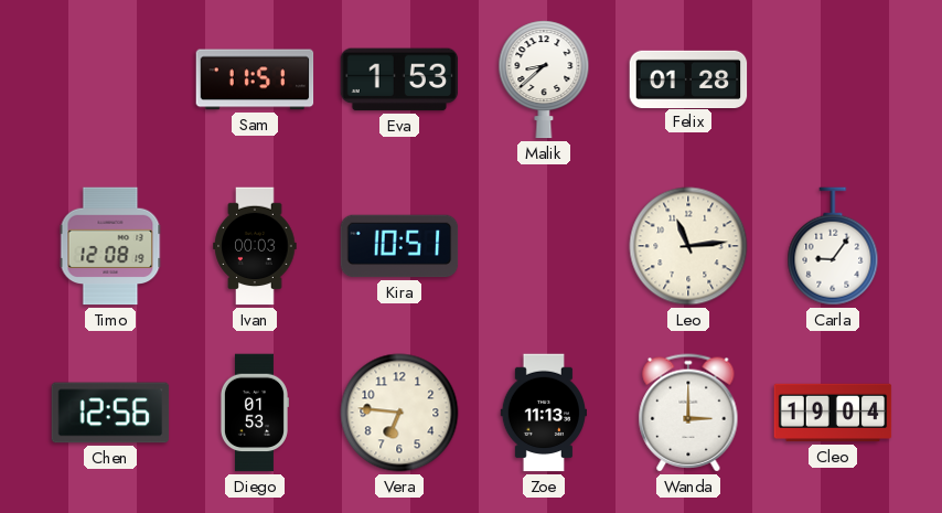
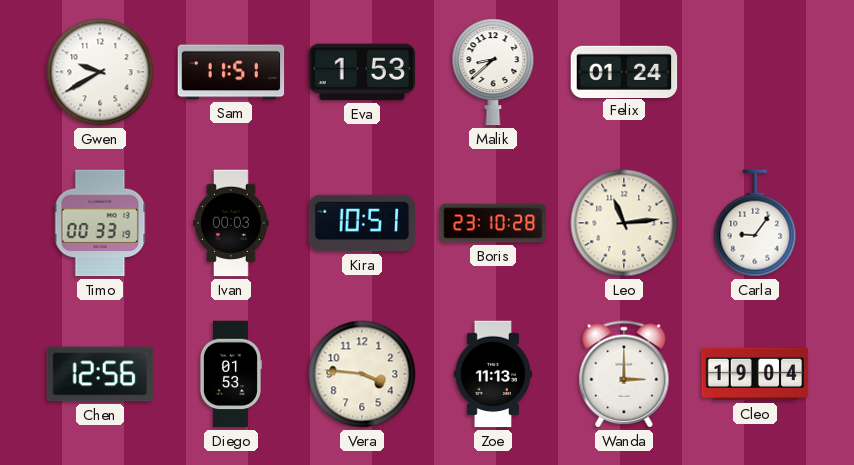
Gwen: none -> 9:40 (100, 72)
Felix: 01:28 -> 01:24 (624, 71)
Timo: 12:08 -> 00:33 (100, 223)
Boris: none -> 23:10 (493, 223)
Vera: 6:46 -> 3:46 (362, 374)
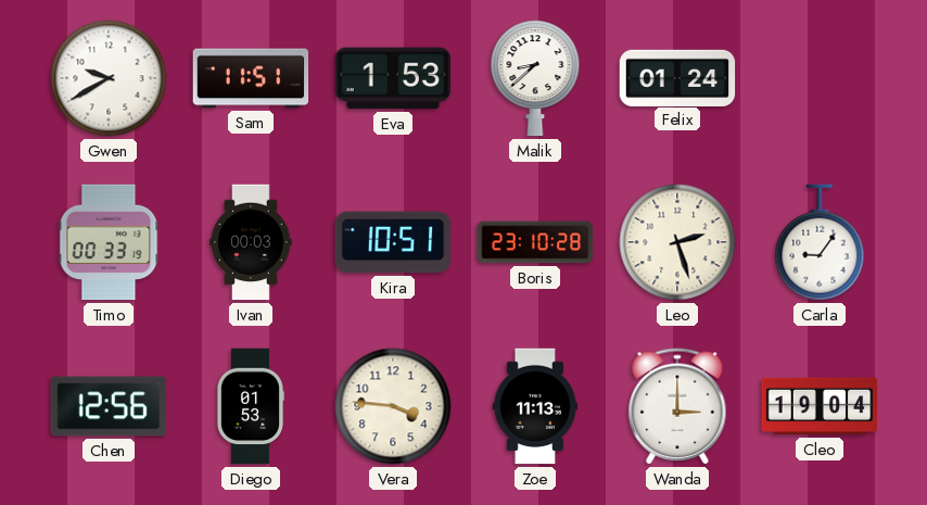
Leo: 11:14 -> 2:27 (677, 242)
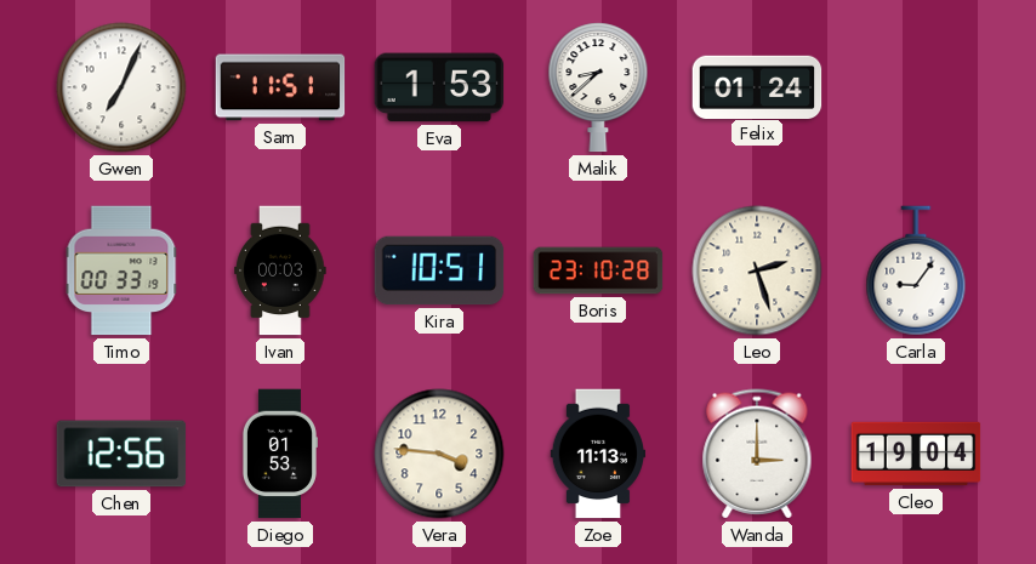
Gwen: 9:40 -> 7:04 (121, 87)
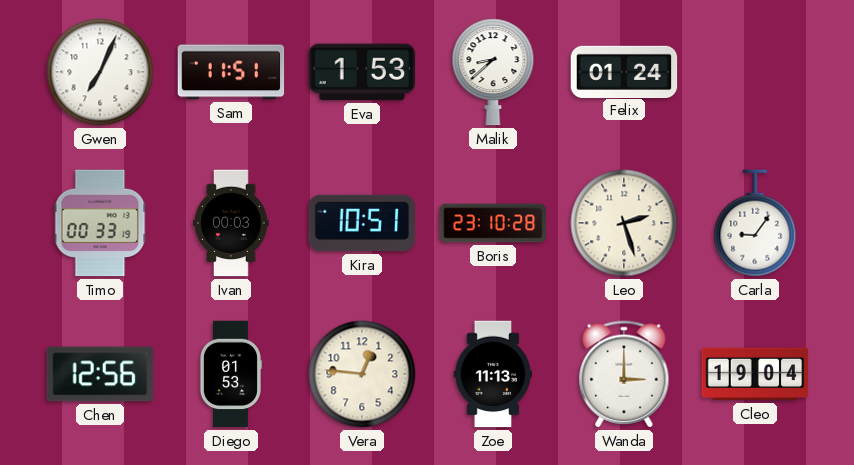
Vera: 3:46 -> 12:46 (362, 374)
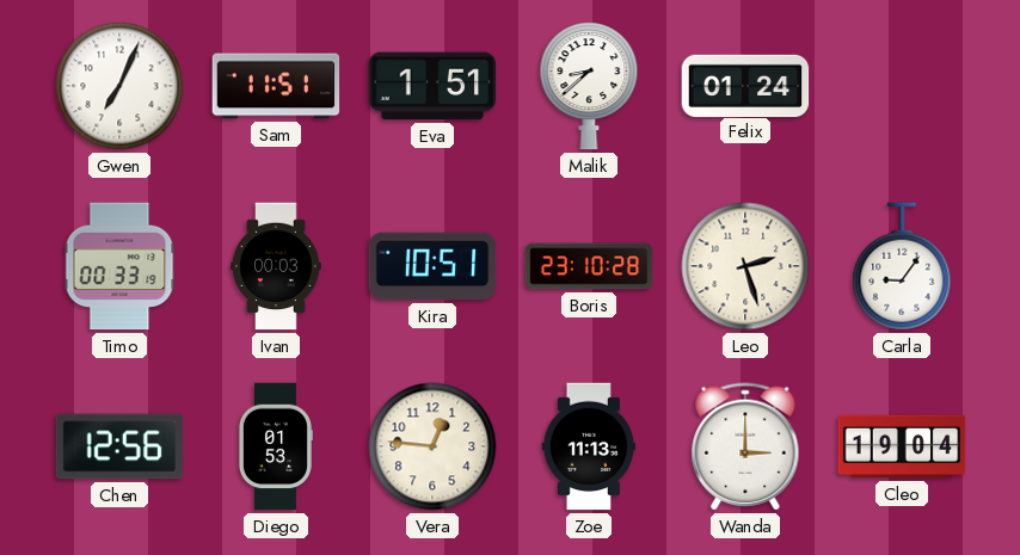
Eva: 1:53 -> 1:51 (432, 86)
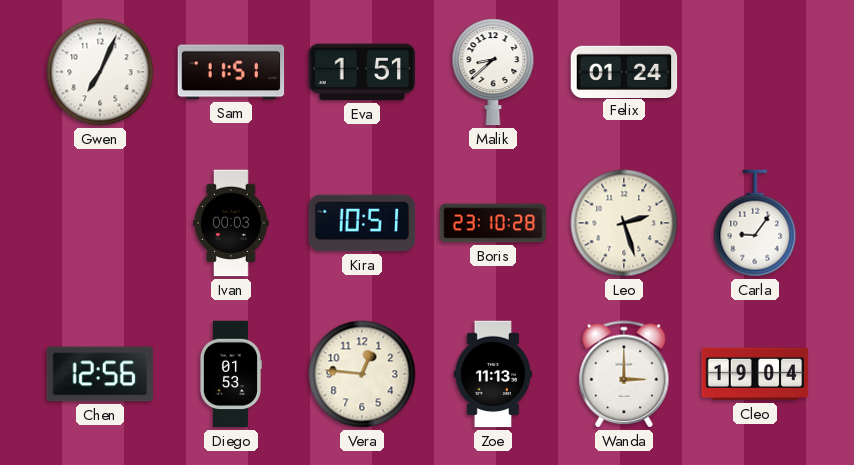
Timo: 00:33 -> none (119, 266)
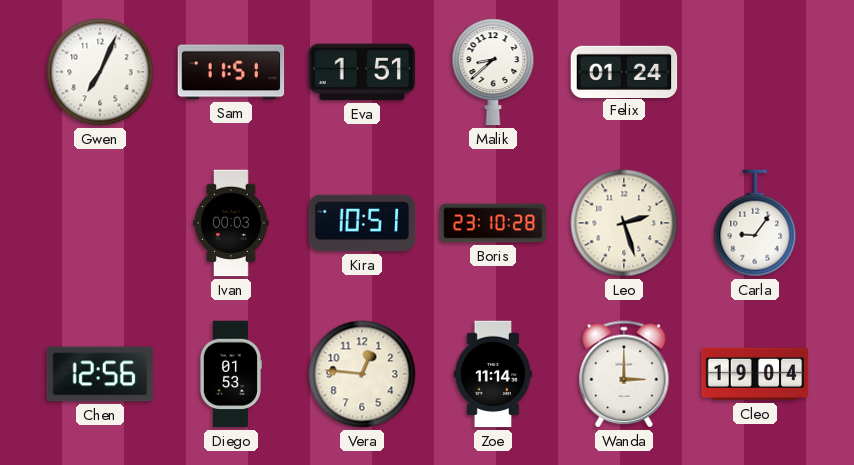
Zoe: 11:13 -> 11:14 (493, 374)
